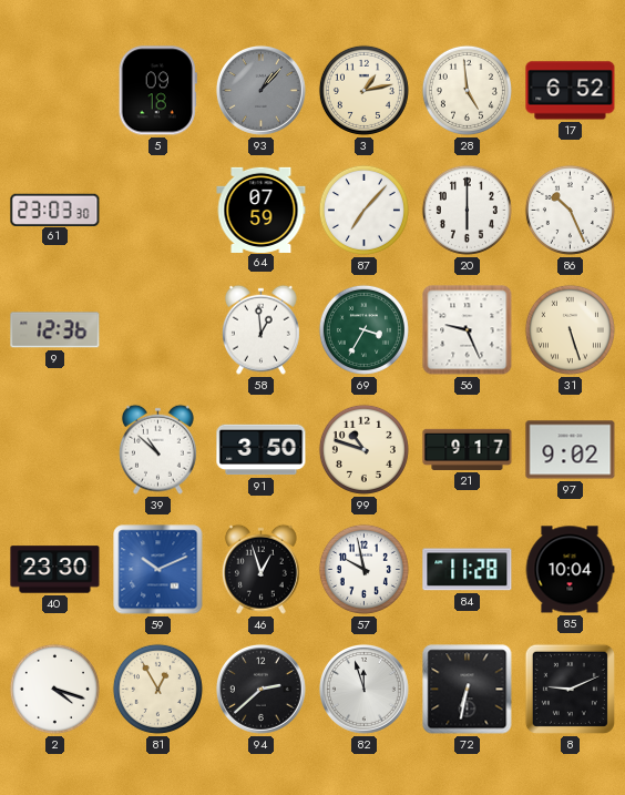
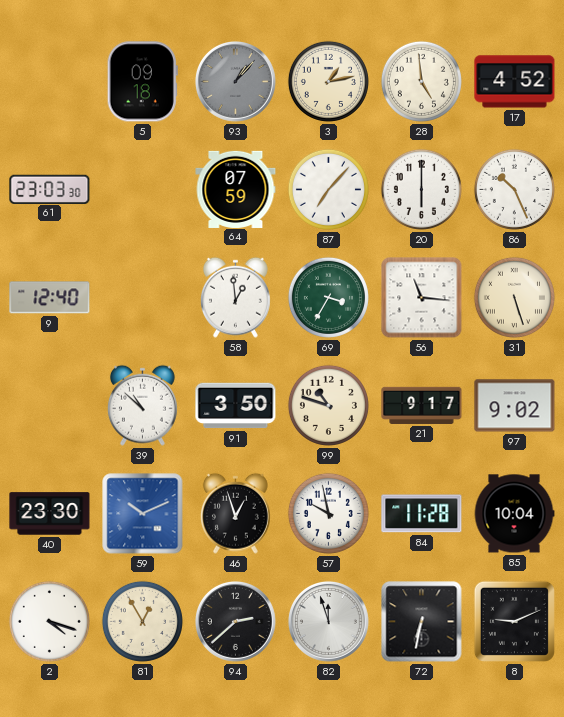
17: 6:52 -> 4:52 (515, 82)
9: 12:36 -> 12:40 (50, 298)
56: 9:26 -> 11:16 (422, 298)
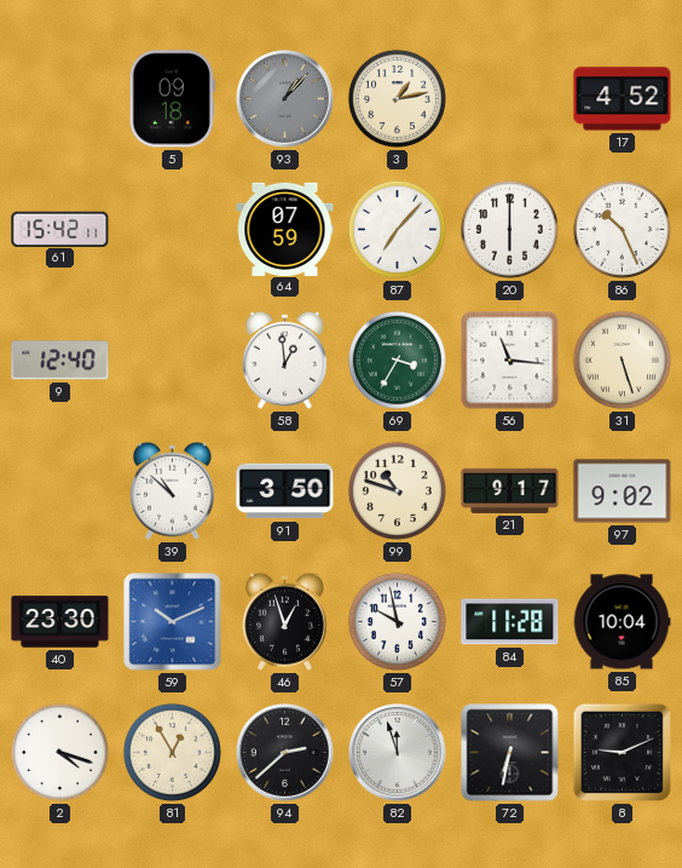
28: 4:59 -> none (421, 81)
61: 23:03 -> 15:42 (60, 229)
